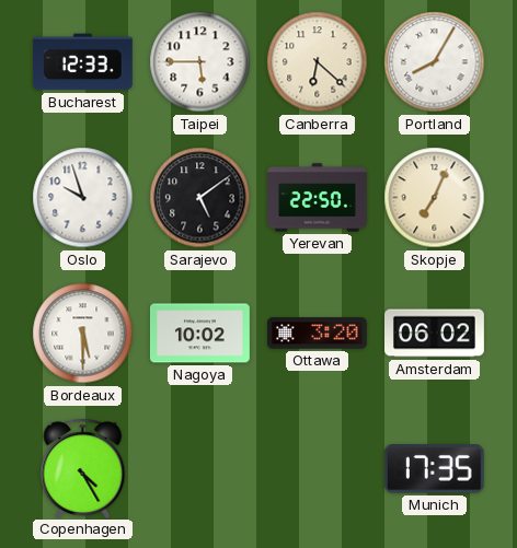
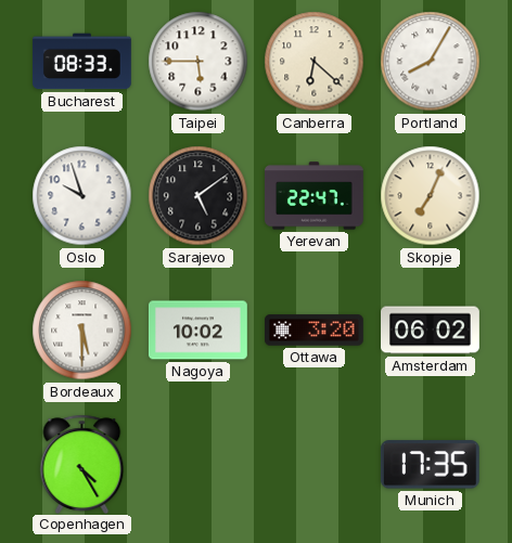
Bucharest: 12:33 -> 08:33 (82, 62)
Yerevan: 22:50 -> 22:47 (315, 196)
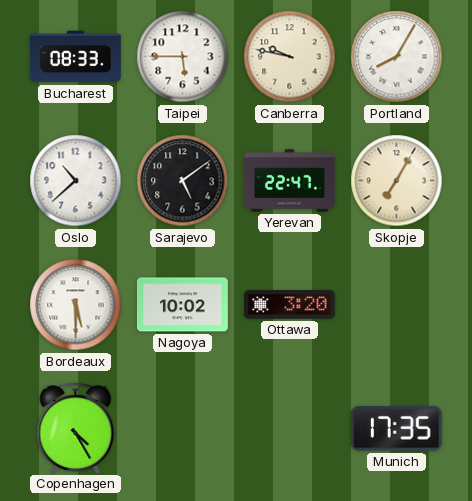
Canberra: 6:22 -> 9:47 (290, 57)
Oslo: 9:57 -> 10:38 (76, 181)
Skopje: 7:04 -> 7:05 (397, 181)
Amsterdam: 06:02 -> none (431, 331)
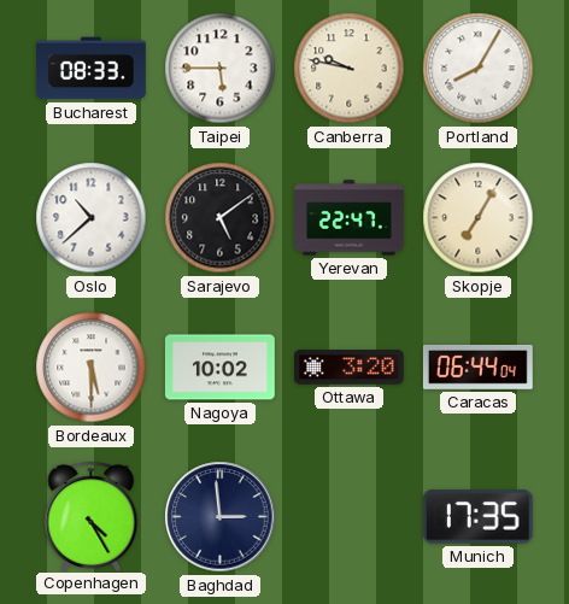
Caracas: none -> 06:44 (477, 366)
Baghdad: none -> 2:59 (221, 517)
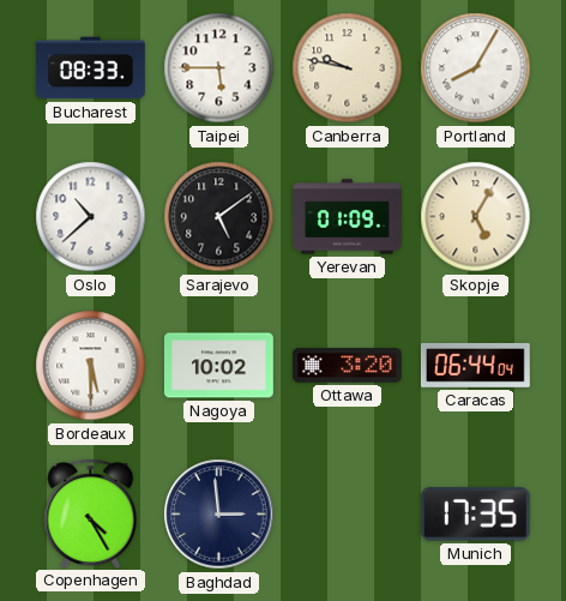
Yerevan: 22:47 -> 01:09 (348, 217)
Skopje: 7:05 -> 5:05 (476, 217)
